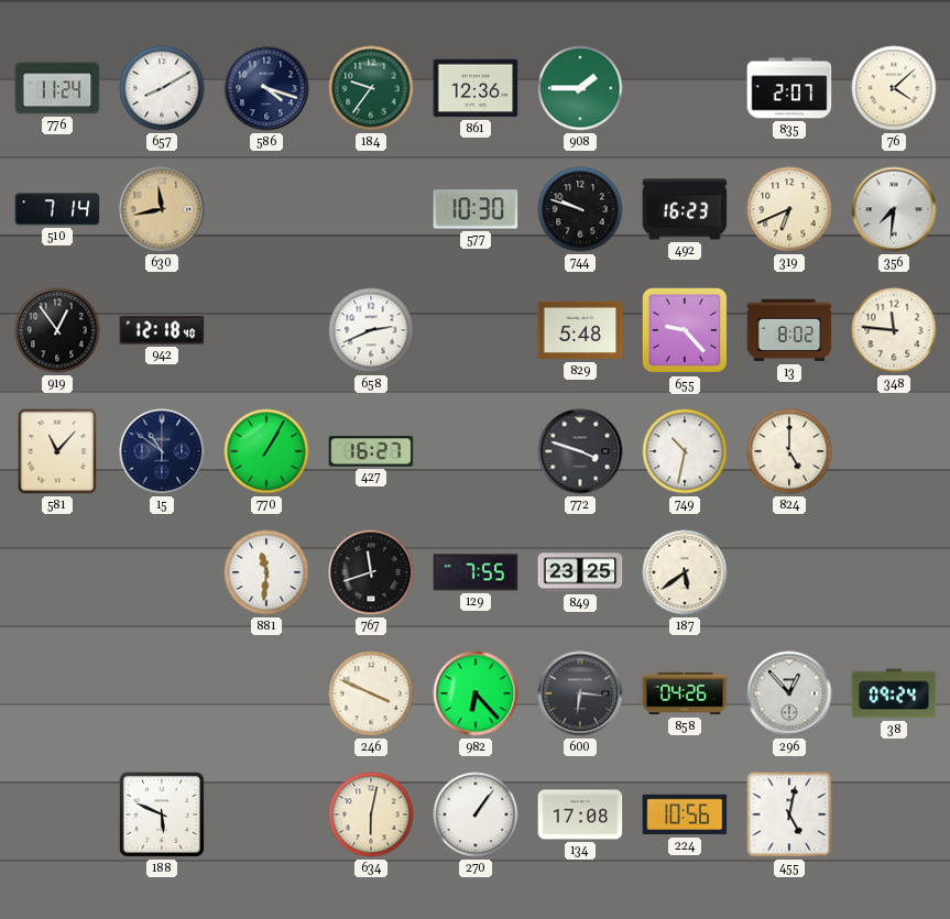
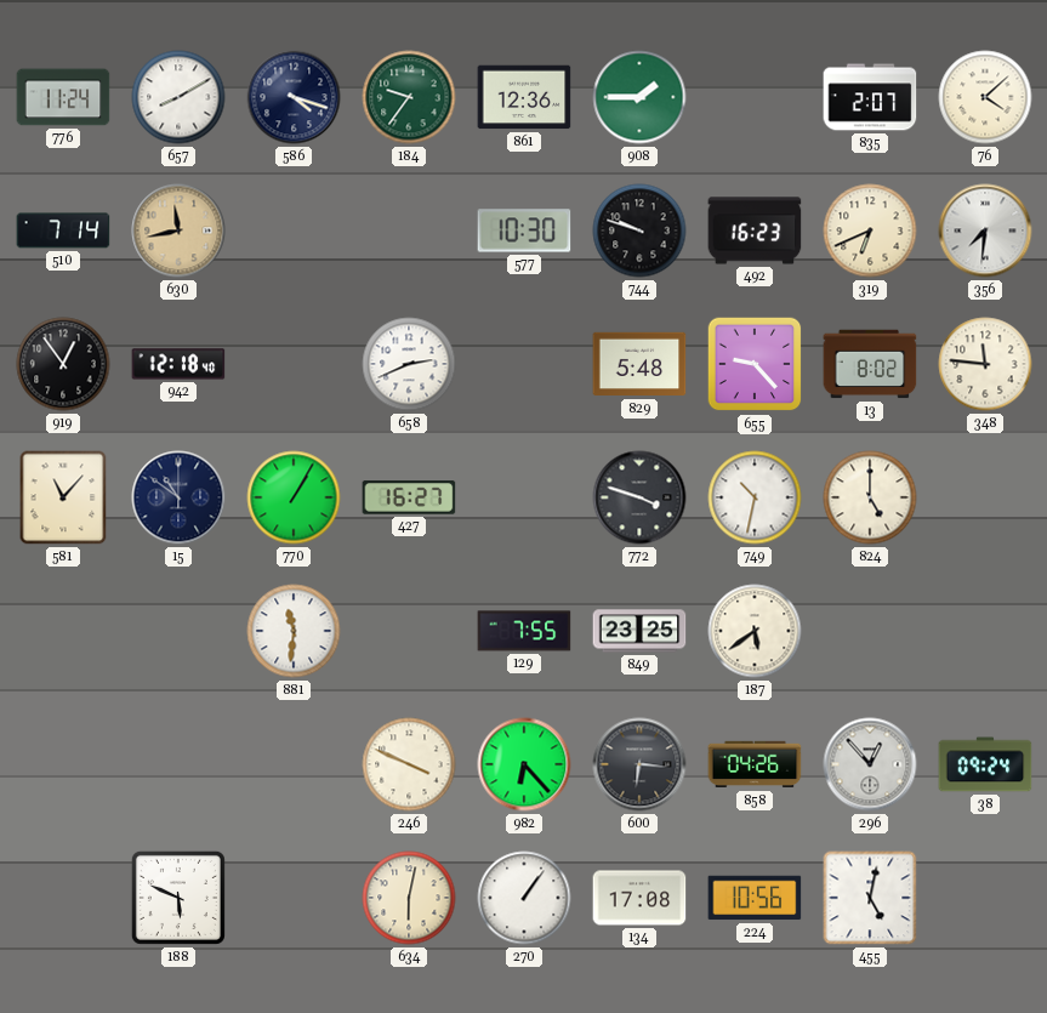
767: 11:42 -> none (371, 572)
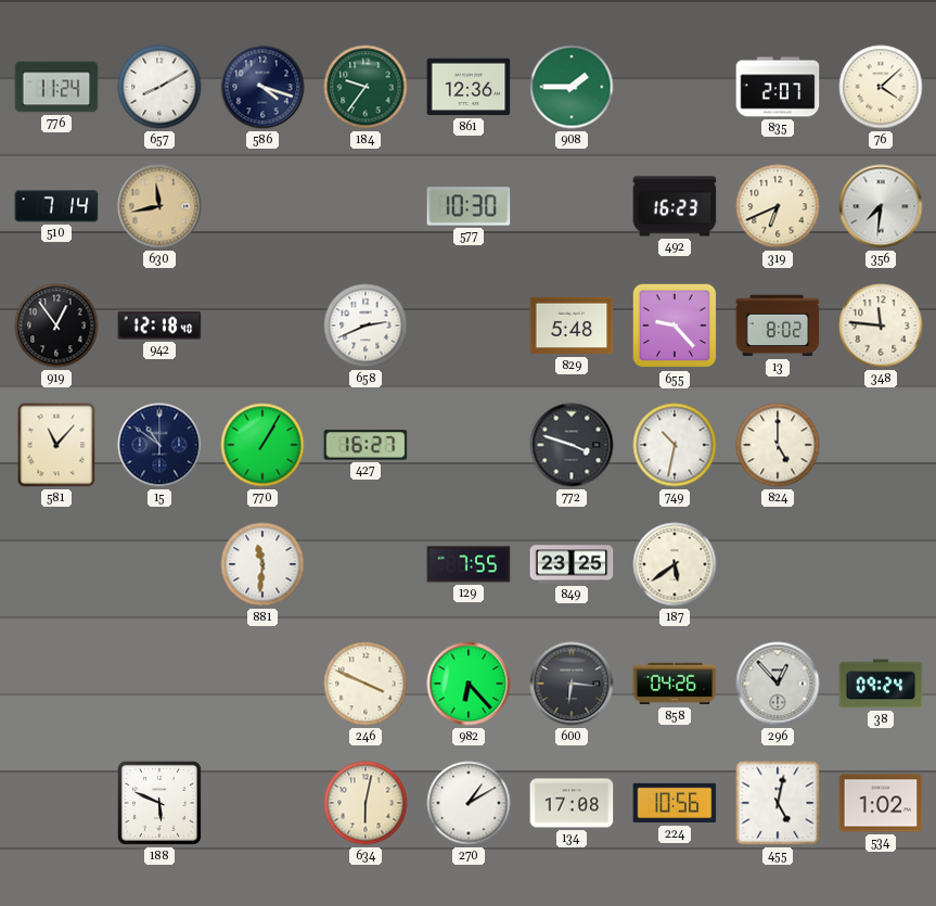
744: 9:48 -> none (639, 231)
270: 1:06 -> 1:10 (469, 803)
534: none -> 1:02 (881, 803)
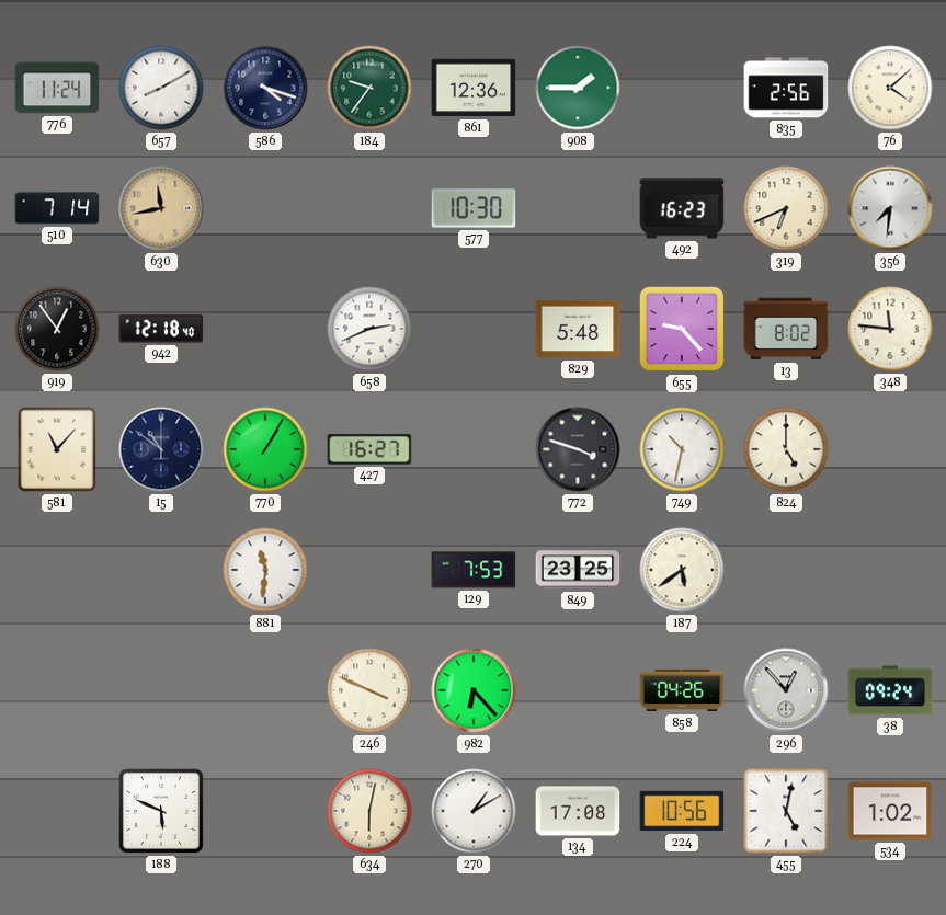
835: 2:07 -> 2:56 (786, 88)
129: 7:55 -> 7:53 (474, 570)
600: 6:16 -> none (572, 684)
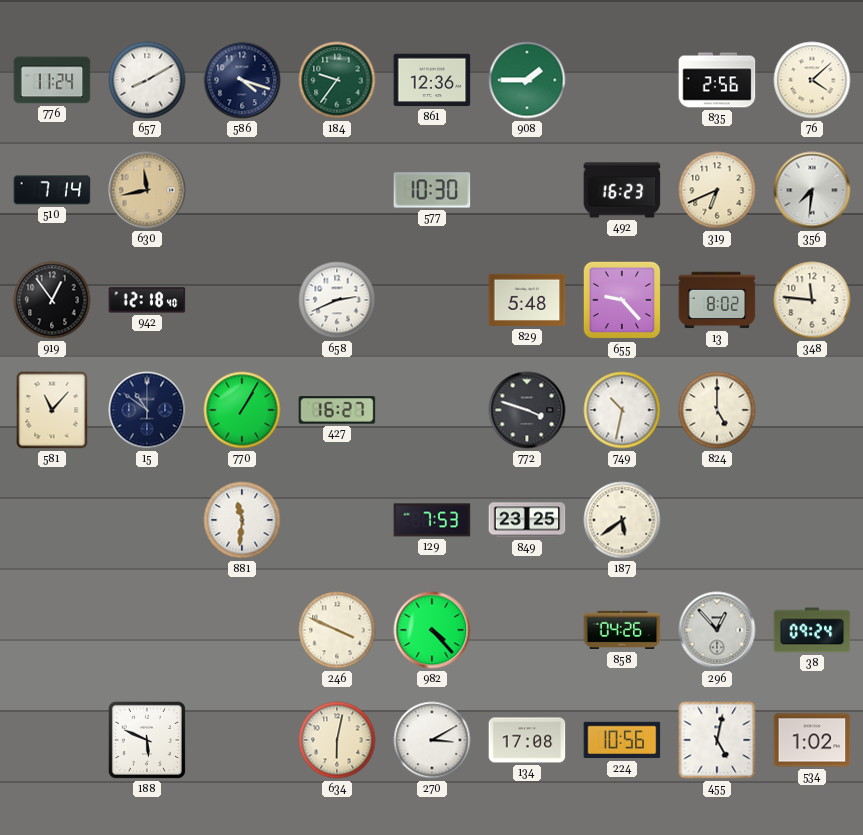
982: 6:23 -> 4:23 (432, 630)
270: 1:10 -> 3:10 (432, 740)
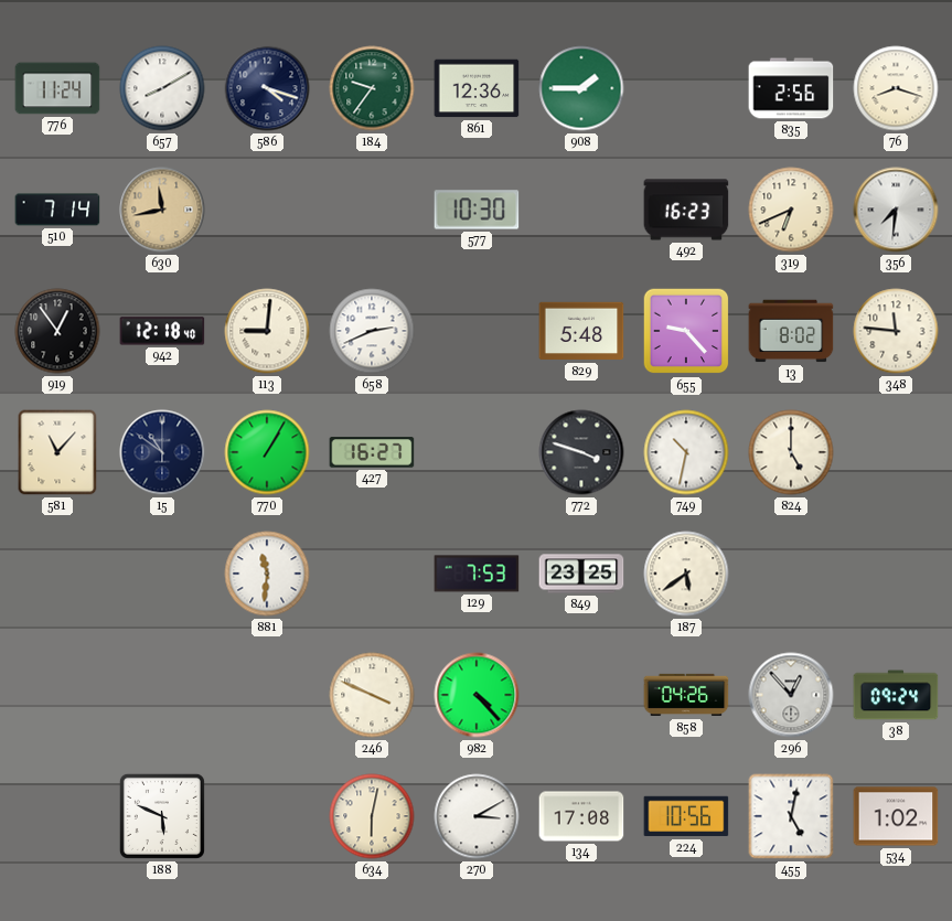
76: 4:08 -> 8:18 (896, 88)
113: none -> 9:01 (267, 331)
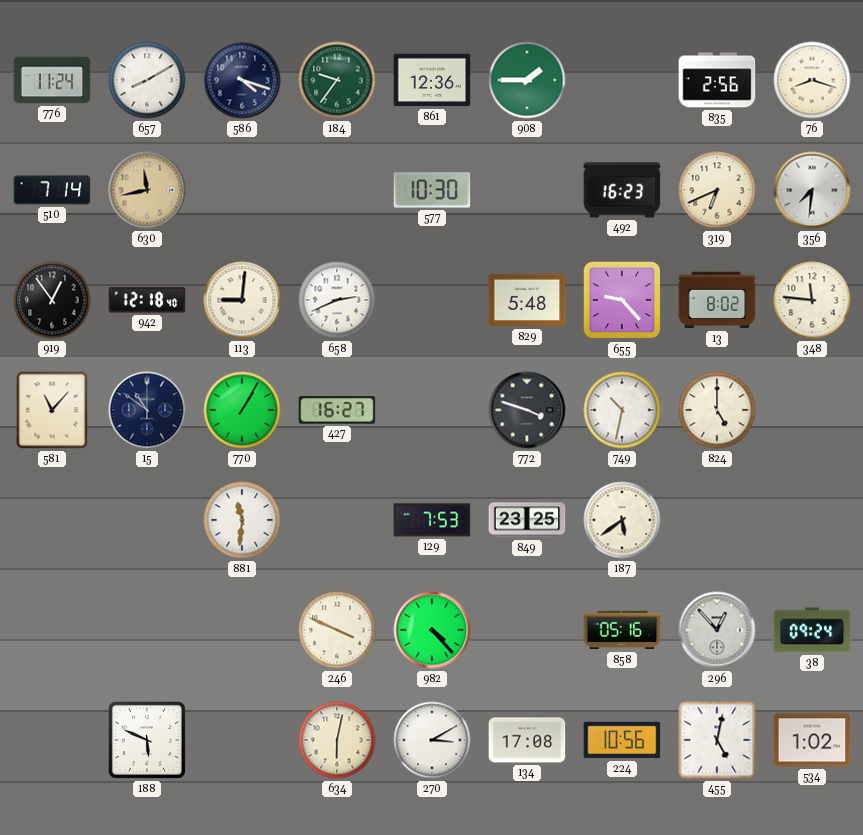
858: 04:26 -> 05:16 (622, 630)
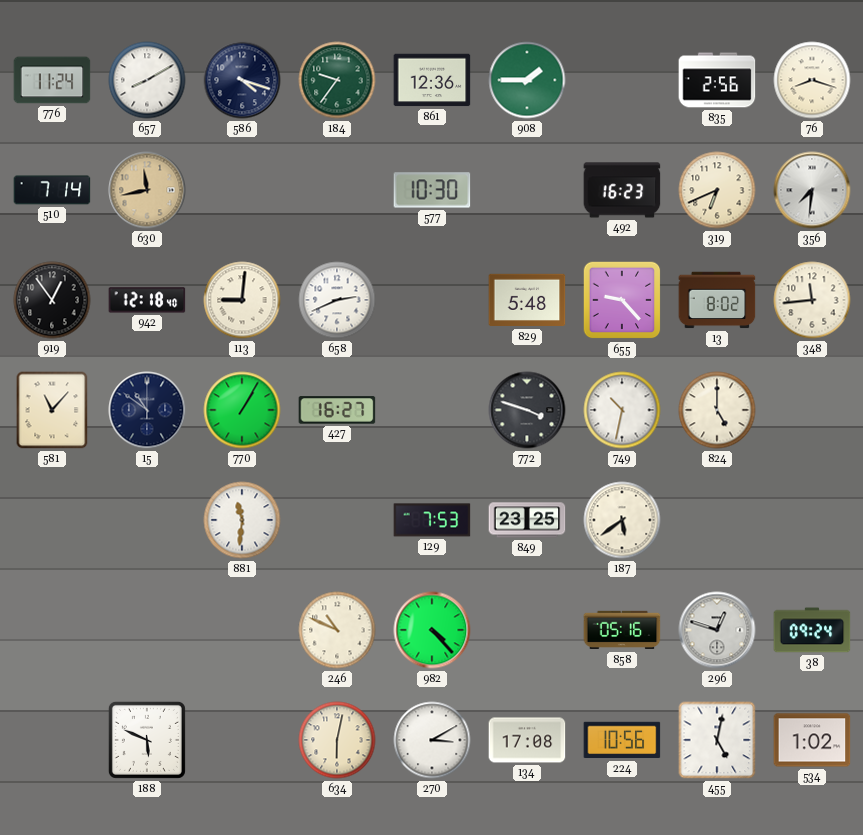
348: 11:46 -> 11:44 (812, 300)
246: 3:49 -> 10:49 (337, 630)
296: 12:53 -> 12:48 (717, 630)
